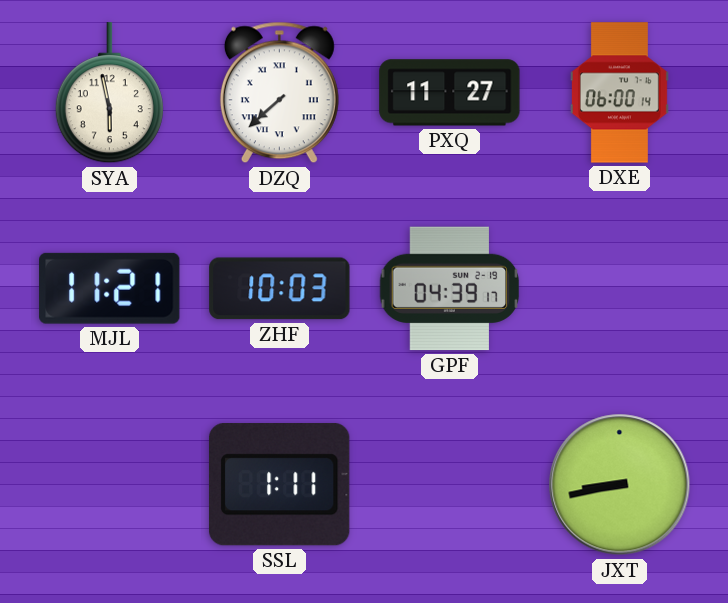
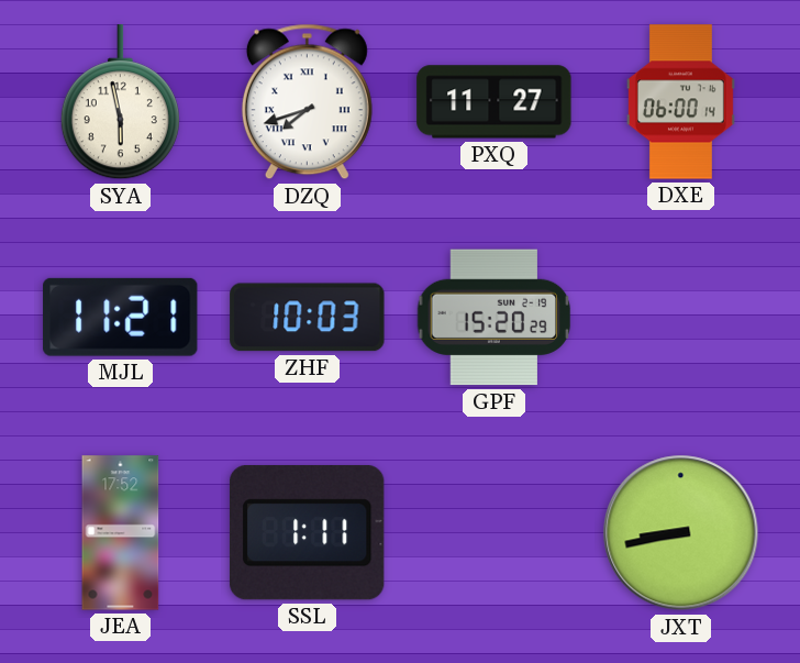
DZQ: 7:38 -> 7:42 (307, 102)
GPF: 04:39 -> 15:20 (495, 318)
JEA: none -> 17:52 (121, 533)
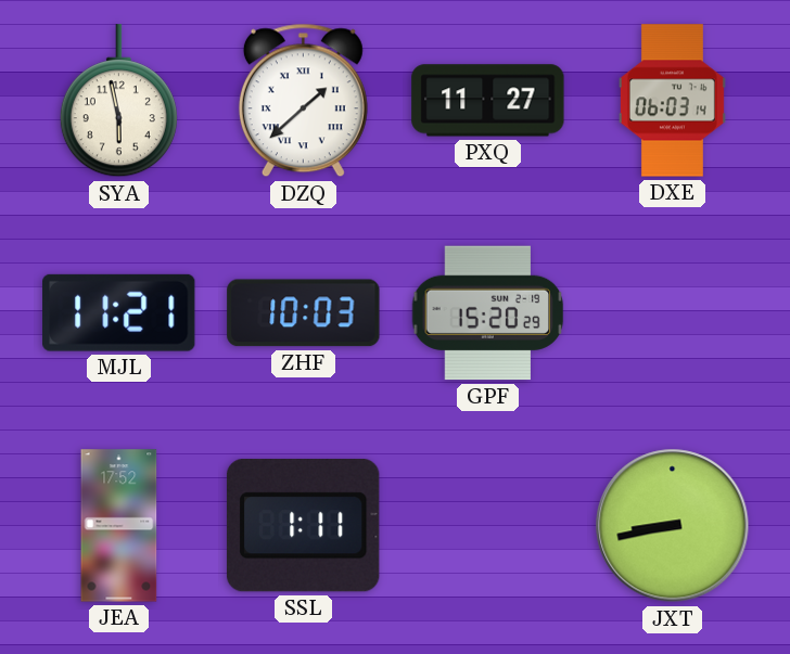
DZQ: 7:42 -> 1:38 (303, 101)
DXE: 06:00 -> 06:03 (672, 101)
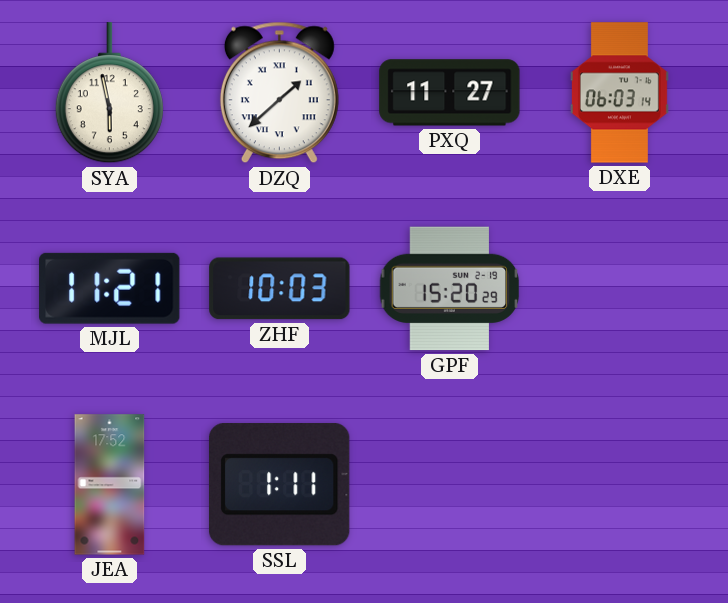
JXT: 8:43 -> none (673, 526)
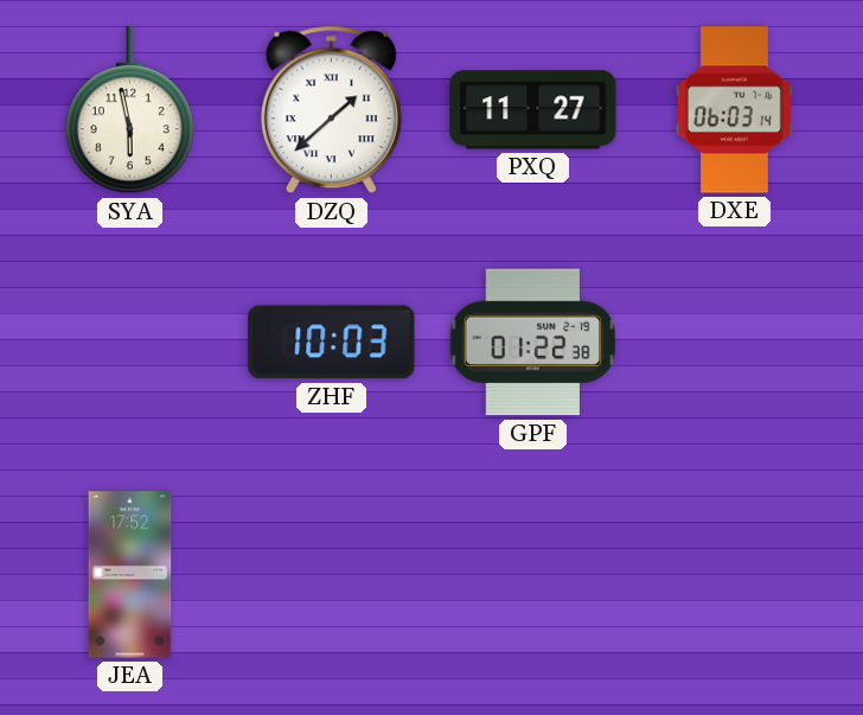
MJL: 11:21 -> none (110, 288)
GPF: 15:20 -> 01:22 (533, 343)
SSL: 1:11 -> none (279, 485)
